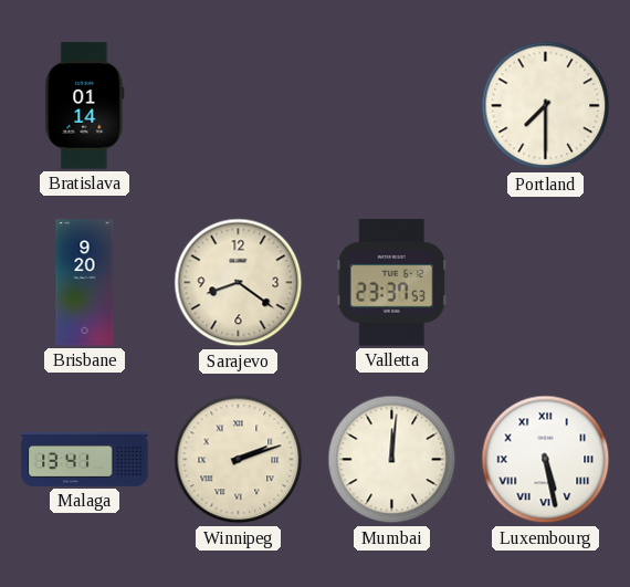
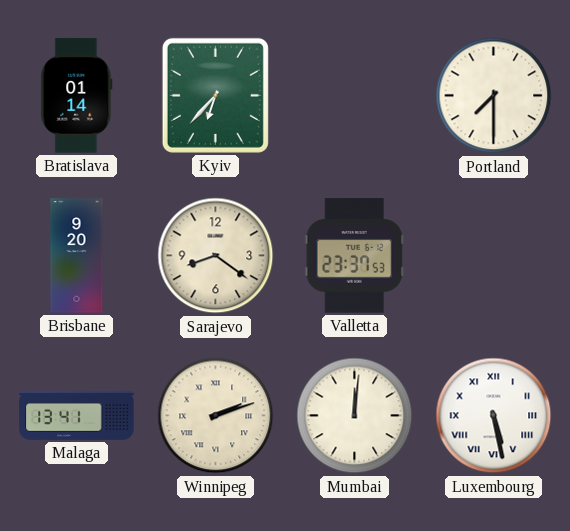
Kyiv: none -> 6:37 (215, 95)
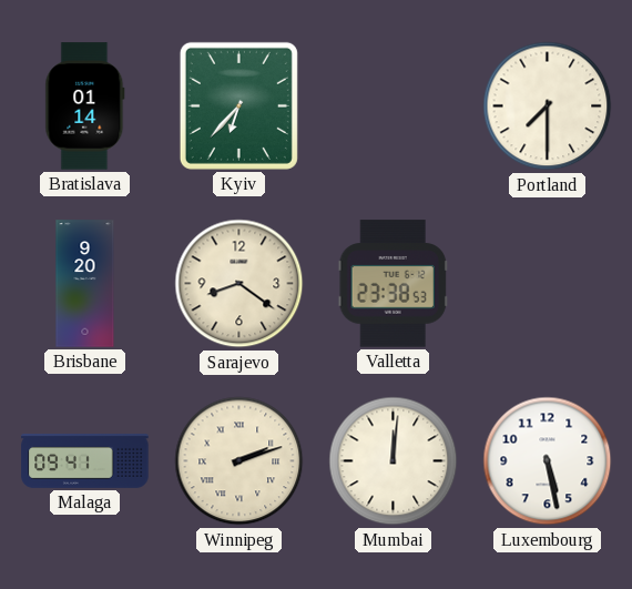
Valletta: 23:37 -> 23:38 (393, 284)
Malaga: 13:41 -> 09:41 (85, 460)
Luxembourg numerals: Roman -> Arabic (548, 461)
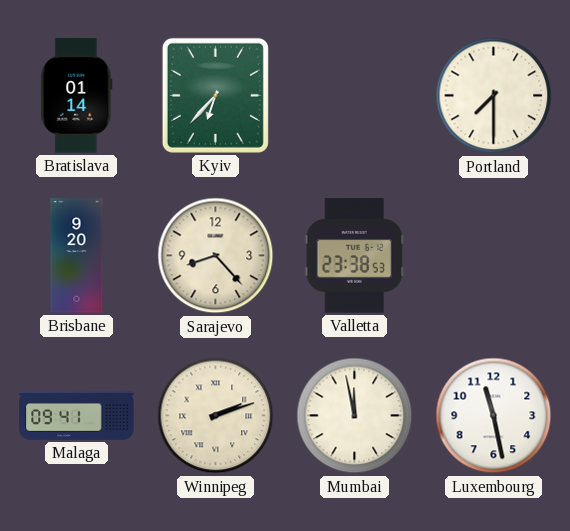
Sarajevo: 8:21 -> 8:23 (216, 256)
Mumbai: 12:01 -> 11:58 (355, 416)
Luxembourg: 5:28 -> 11:28 (494, 416)
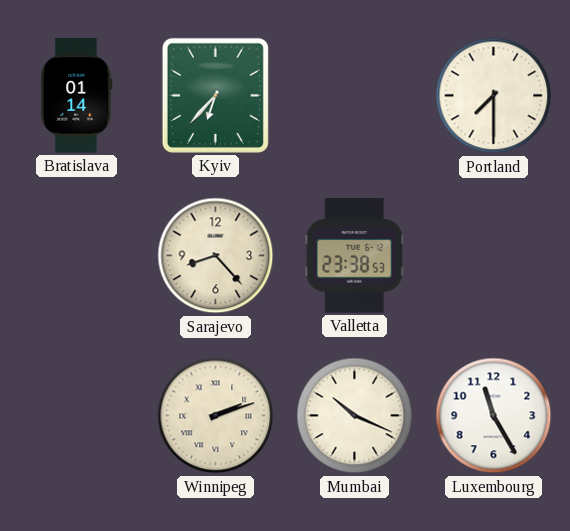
Brisbane: 9:20 -> none (77, 256)
Malaga: 09:41 -> none (77, 415)
Mumbai: 11:58 -> 10:19 (355, 416)
Luxembourg: 11:28 -> 11:25 (494, 416)
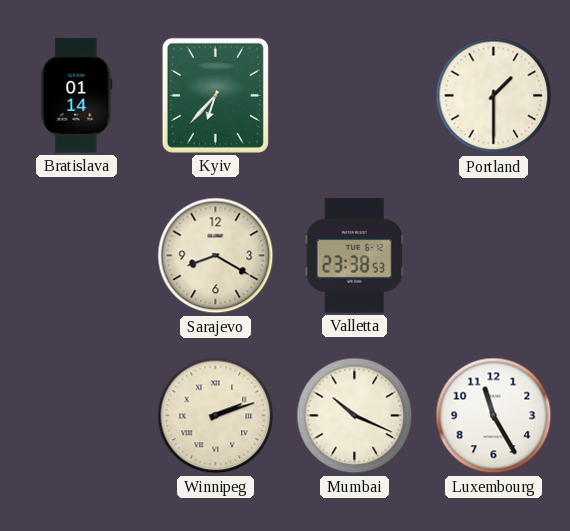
Portland: 7:30 -> 1:30 (494, 96)
Sarajevo: 8:23 -> 8:20 (216, 256)
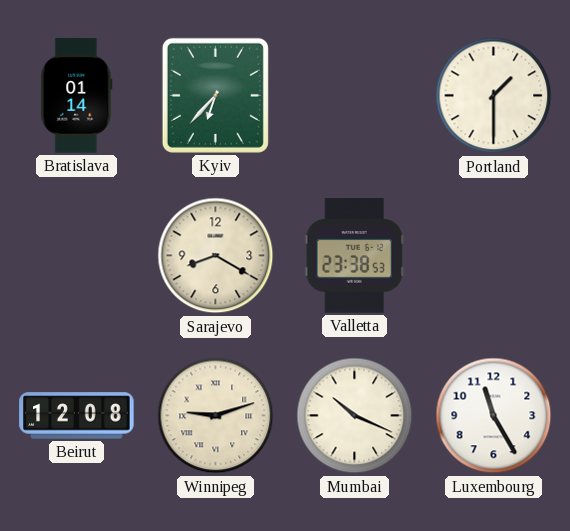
Beirut: none -> 12:08 (77, 416)
Winnipeg: 2:12 -> 9:12 (216, 416)
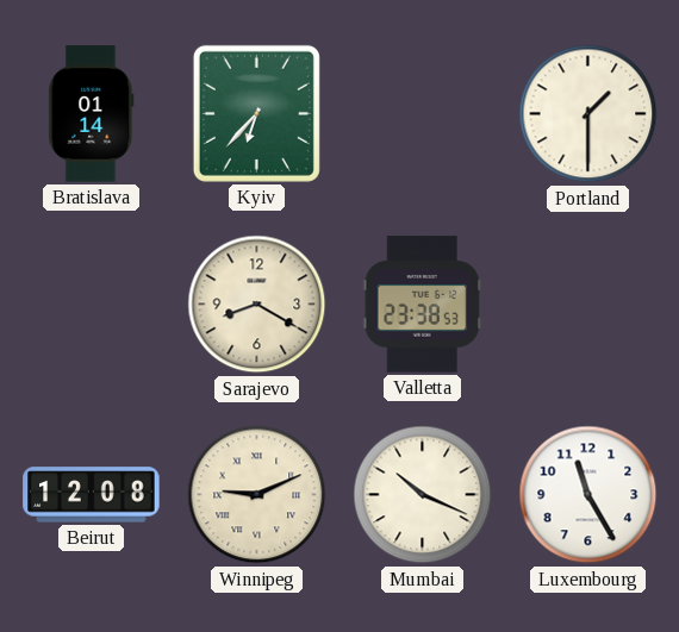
Winnipeg: 9:12 -> 9:11 (257, 495)
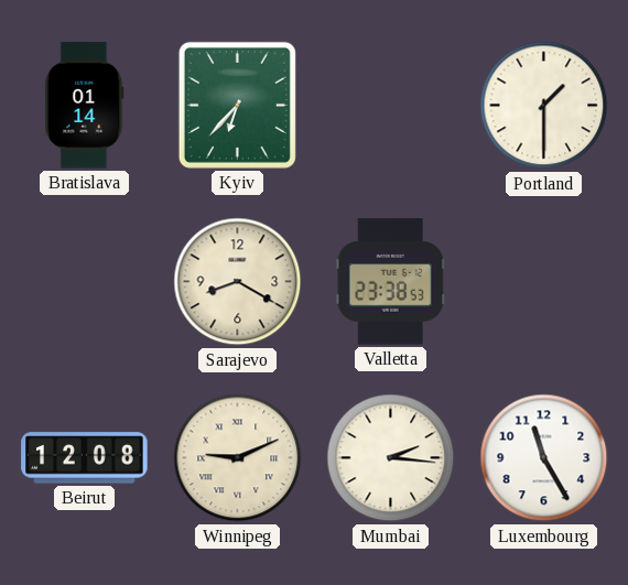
Mumbai: 10:19 -> 2:16 (391, 458)
